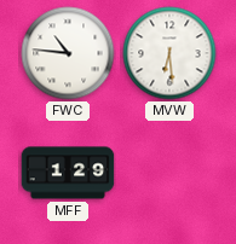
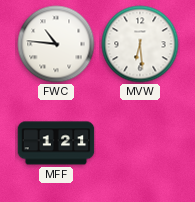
MFF: 1:29 -> 1:21 (56, 143)
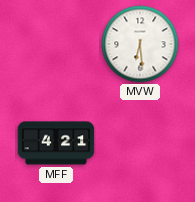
FWC: 10:46 -> none (56, 44)
MFF: 1:21 -> 4:21 (56, 143)
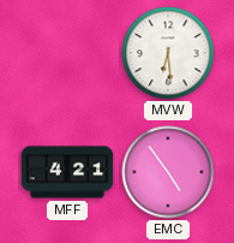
EMC: none -> 4:54 (168, 172)
